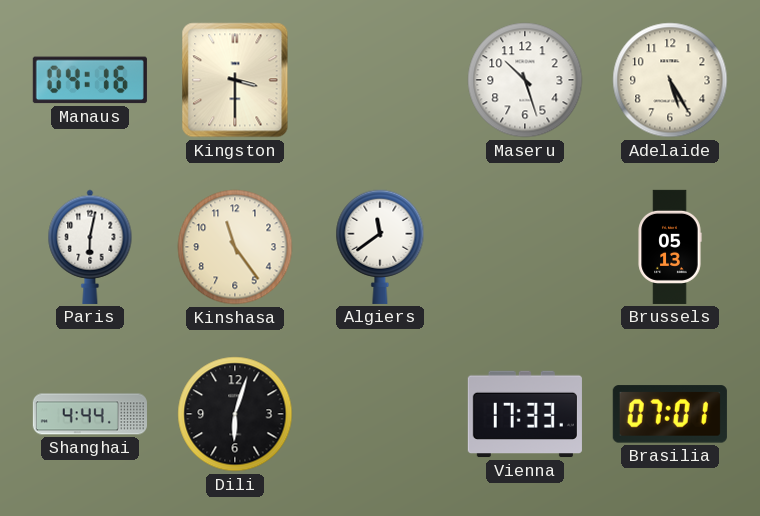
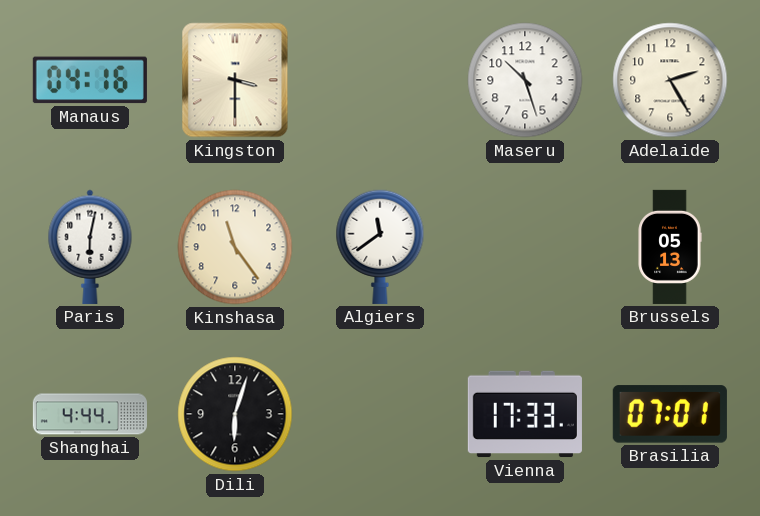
Adelaide: 5:25 -> 2:25 (670, 80)
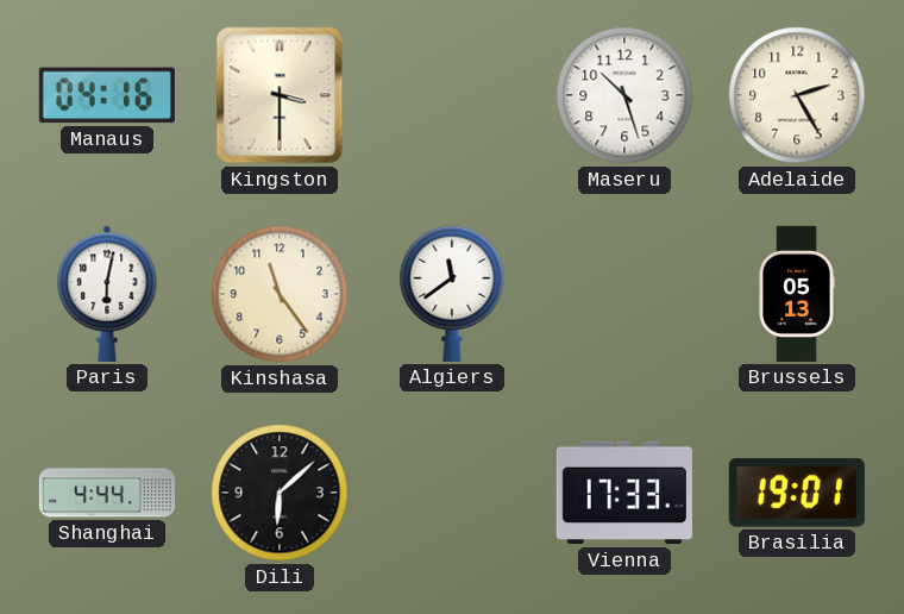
Dili: 6:03 -> 6:08 (280, 493)
Brasilia: 07:01 -> 19:01 (797, 493)
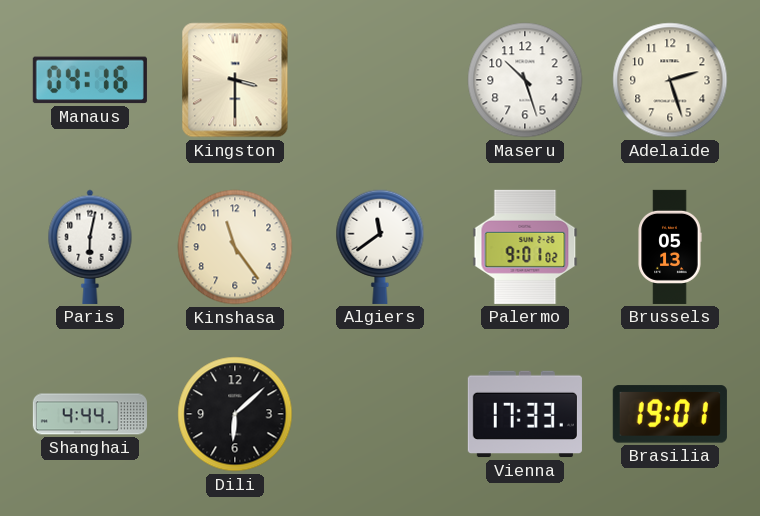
Adelaide: 2:25 -> 2:27 (670, 80)
Palermo: none -> 9:01 (525, 247)
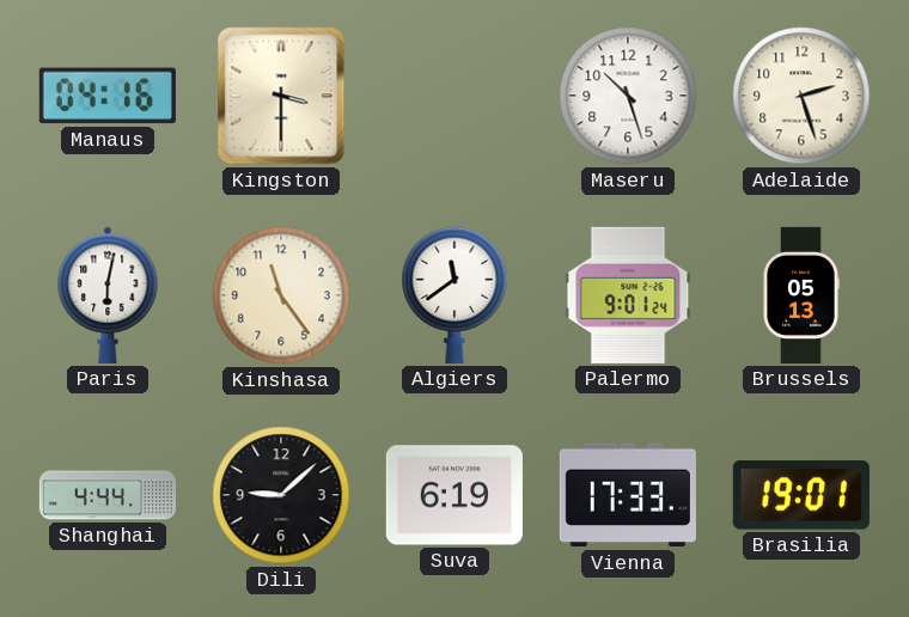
Palermo: 9:01:02 -> 9:01:24 (628, 295)
Dili: 6:08 -> 9:08 (281, 495)
Suva: none -> 6:19 (455, 495)
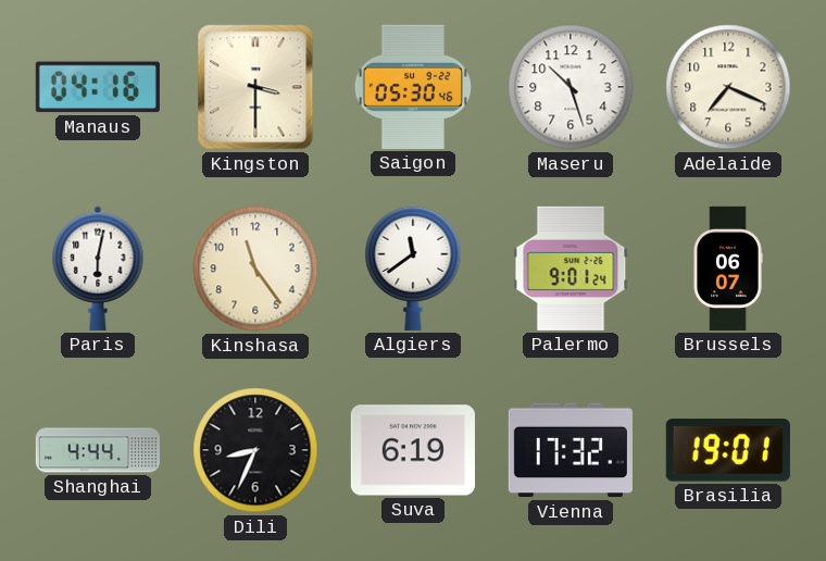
Saigon: none -> 05:30 (413, 87)
Adelaide: 2:27 -> 7:19 (728, 87)
Brussels: 05:13 -> 06:07 (728, 269)
Dili: 9:08 -> 8:34 (255, 450)
Vienna: 17:33 -> 17:32 (571, 450)
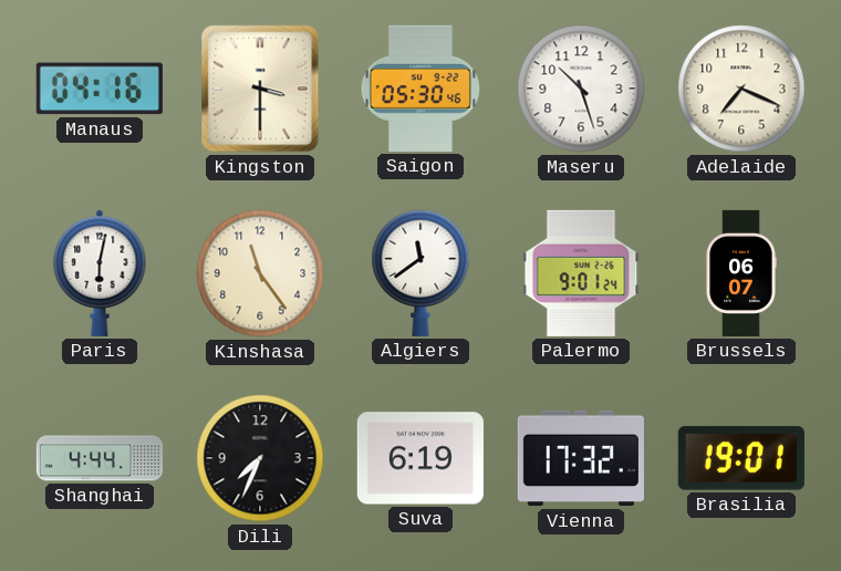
Dili: 8:34 -> 7:34 (260, 458)
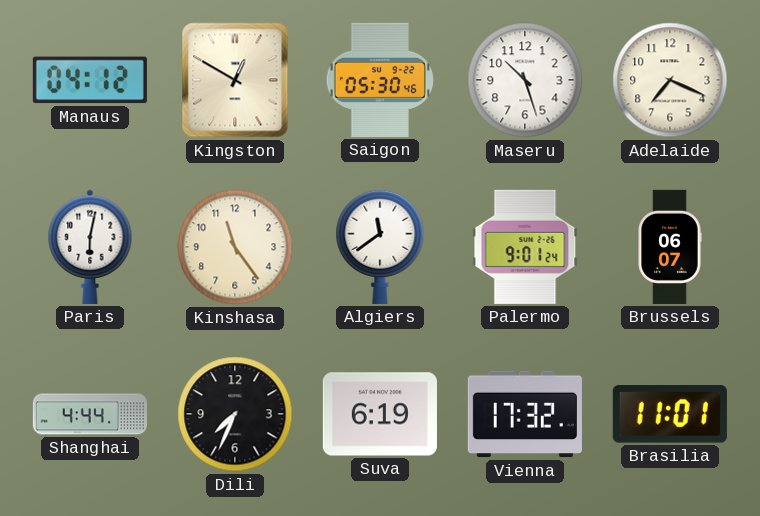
Manaus: 04:16 -> 04:12 (90, 80)
Kingston: 3:30 -> 12:50 (235, 80)
Brasilia: 19:01 -> 11:01 (670, 414)
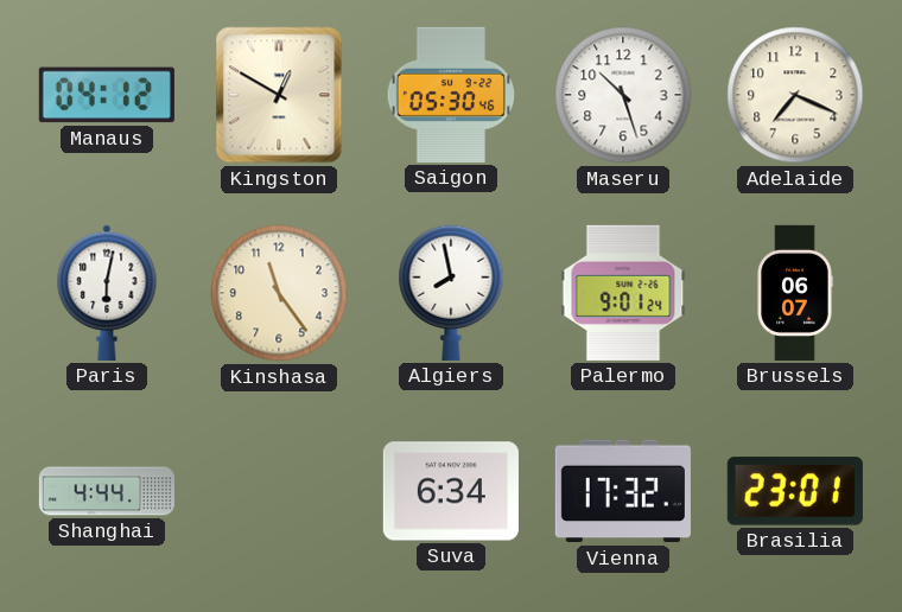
Algiers: 11:39 -> 7:58 (451, 293)
Dili: 7:34 -> none (235, 414)
Suva: 6:19 -> 6:34 (451, 491)
Brasilia: 11:01 -> 23:01 (795, 491)
